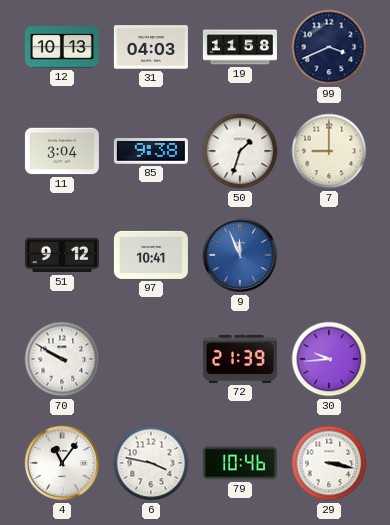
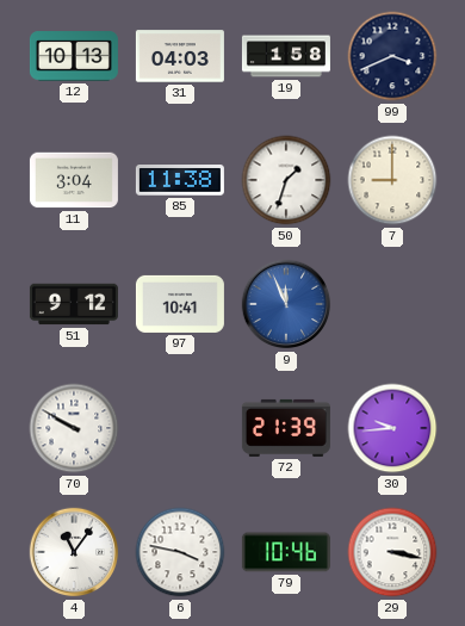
19: 11:58 -> 1:58 (286, 56)
85: 9:38 -> 11:38 (180, 181)
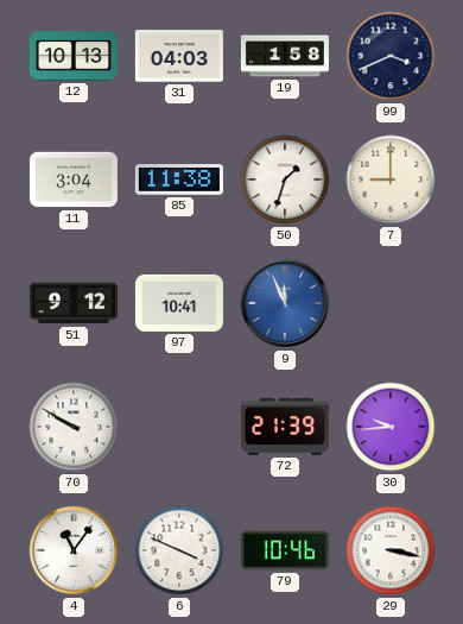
6: 3:47 -> 3:49 (179, 550)
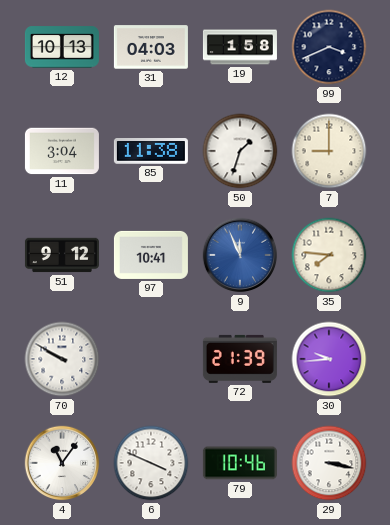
35: none -> 7:46 (329, 255)
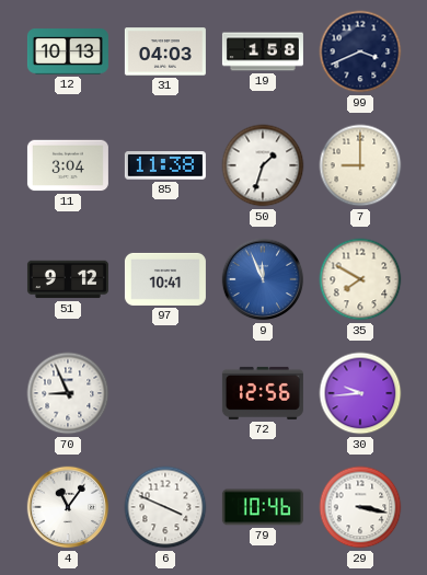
35: 7:46 -> 7:50 (360, 279)
70: 9:50 -> 8:56 (68, 393)
72: 21:39 -> 12:56 (263, 393)
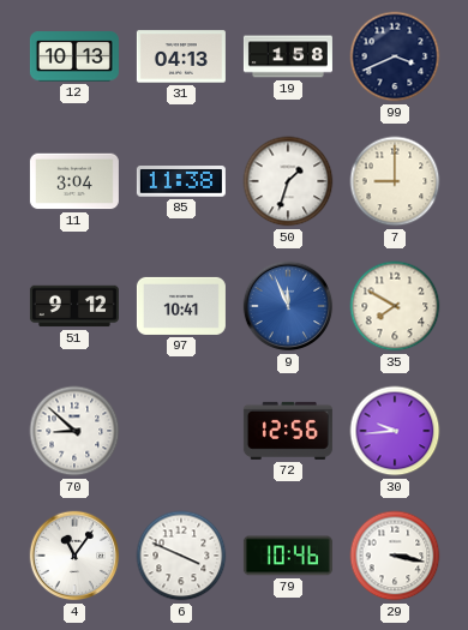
31: 04:03 -> 04:13 (181, 56)
70: 8:56 -> 8:52 (74, 431)
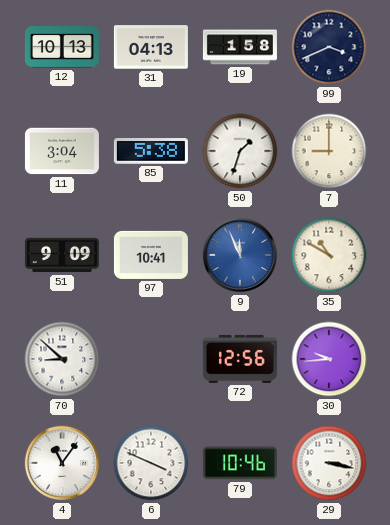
85: 11:38 -> 5:38 (151, 152)
51: 9:12 -> 9:09 (62, 255)
35: 7:50 -> 10:50 (329, 255)
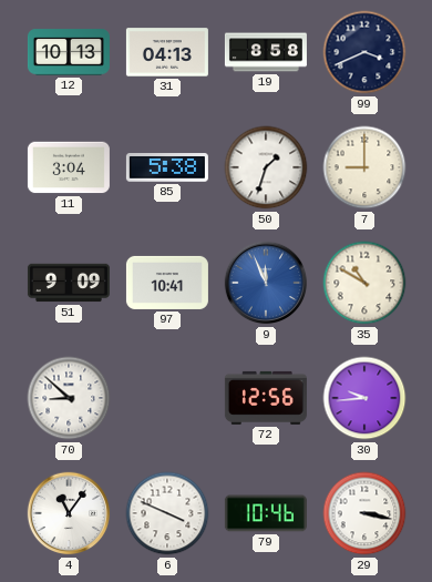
19: 1:58 -> 8:58 (266, 52)
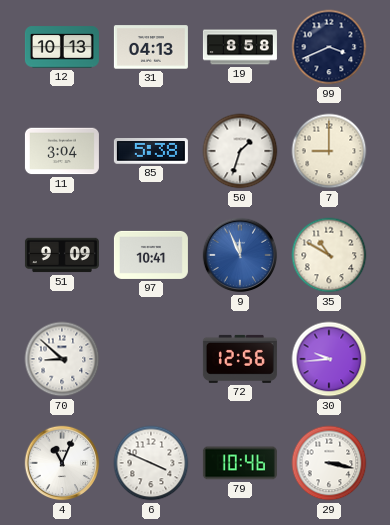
4: 11:06 -> 11:04 (62, 463)
